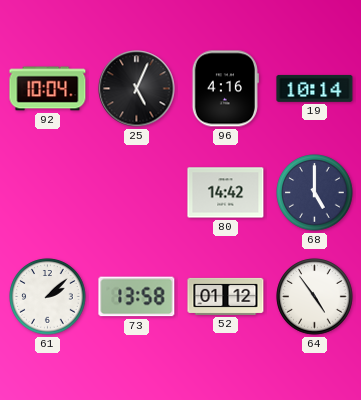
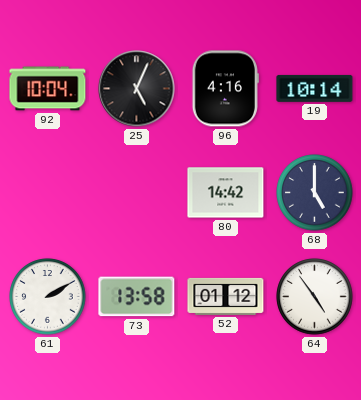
61: 2:08 -> 2:10 (48, 297)
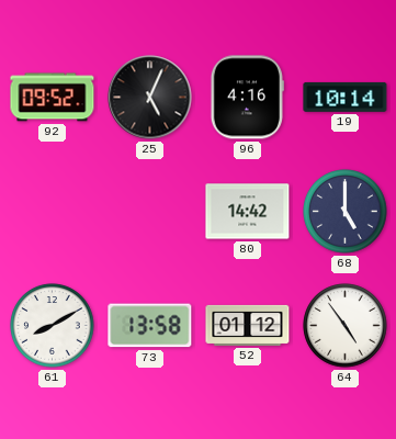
92: 10:04 -> 09:52 (53, 98)
61: 2:10 -> 8:10 (53, 326)
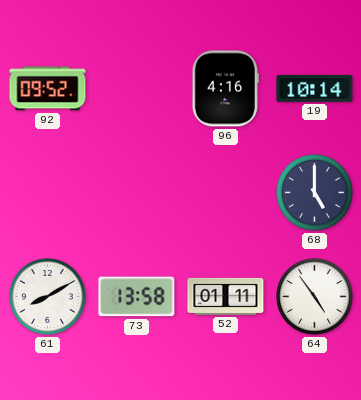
25: 5:04 -> none (150, 98)
80: 14:42 -> none (248, 212)
52: 01:12 -> 01:11 (226, 296)
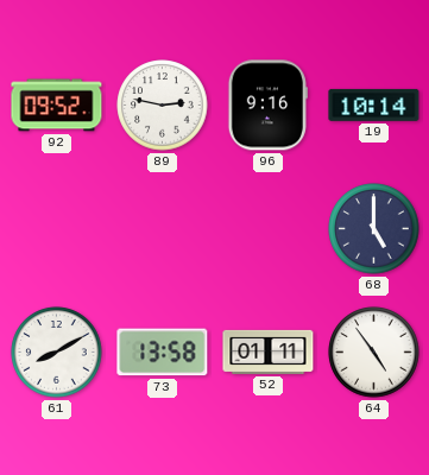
89: none -> 2:47 (163, 106)
96: 4:16 -> 9:16 (267, 106)
